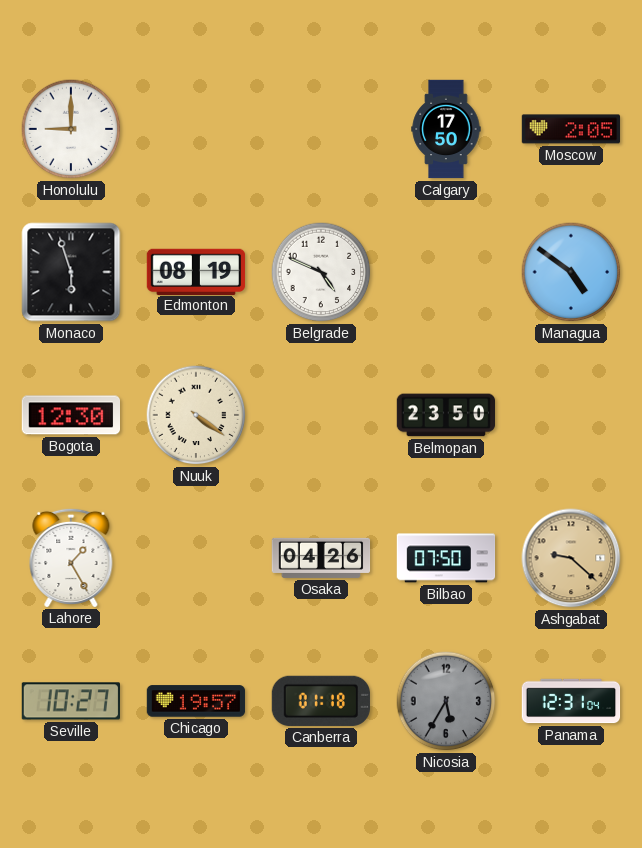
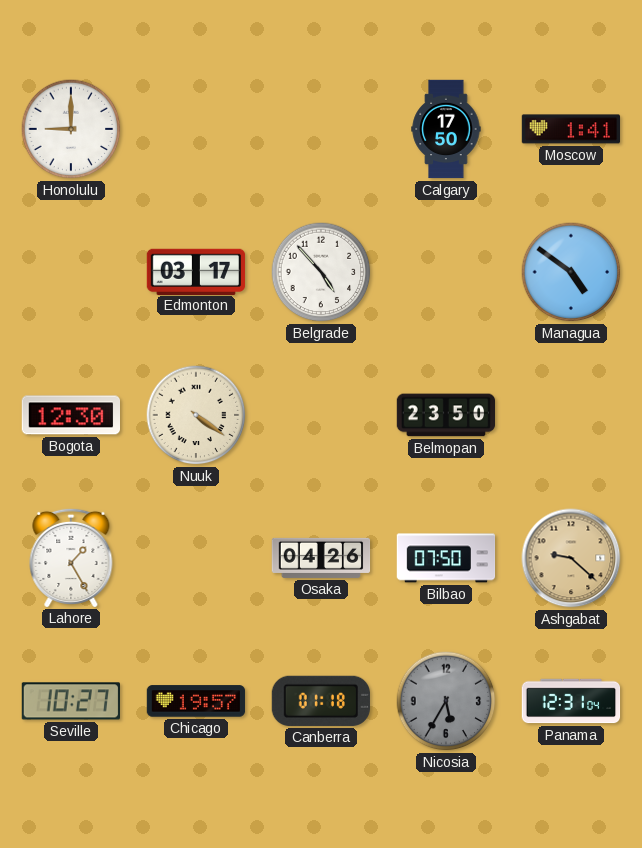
Moscow: 2:05 -> 1:41 (571, 129)
Monaco: 5:57 -> none (71, 272)
Edmonton: 08:19 -> 03:17 (196, 271)
Belgrade: 4:49 -> 4:53 (321, 272)
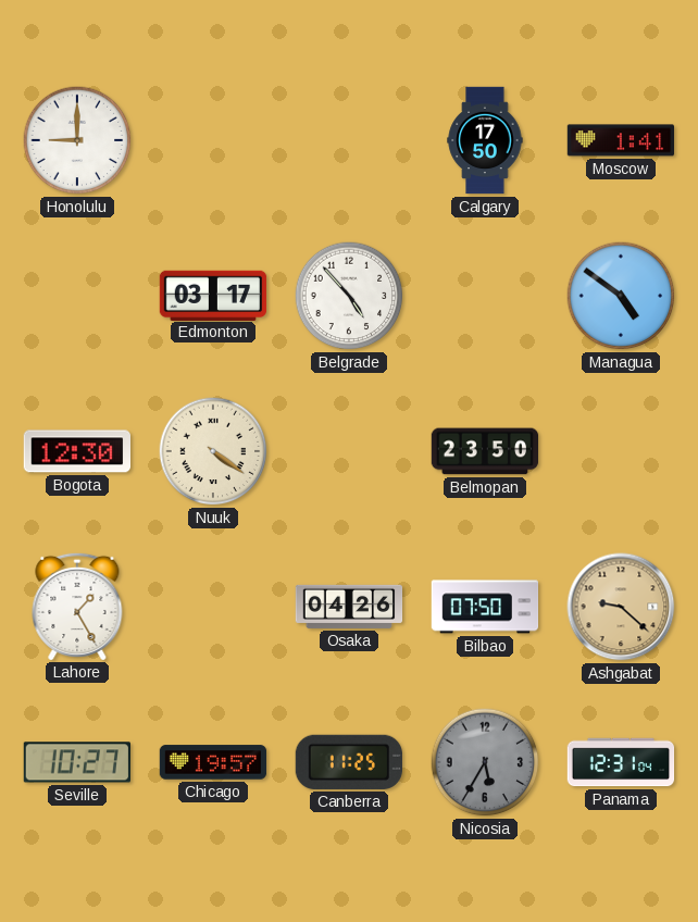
Canberra: 01:18 -> 11:25 (348, 762)
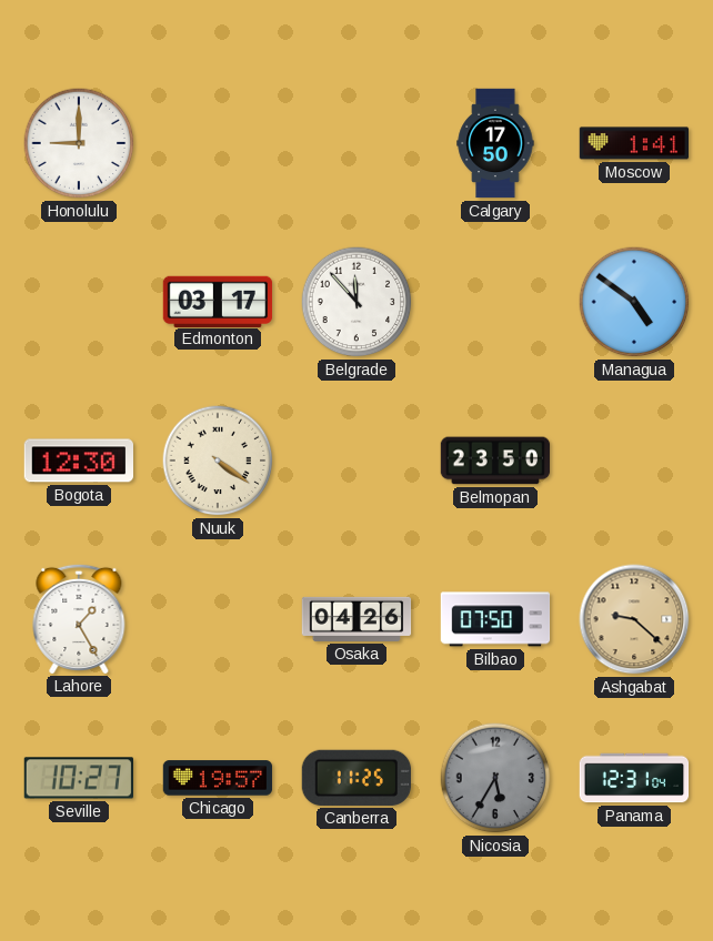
Belgrade: 4:53 -> 11:53 (356, 302)
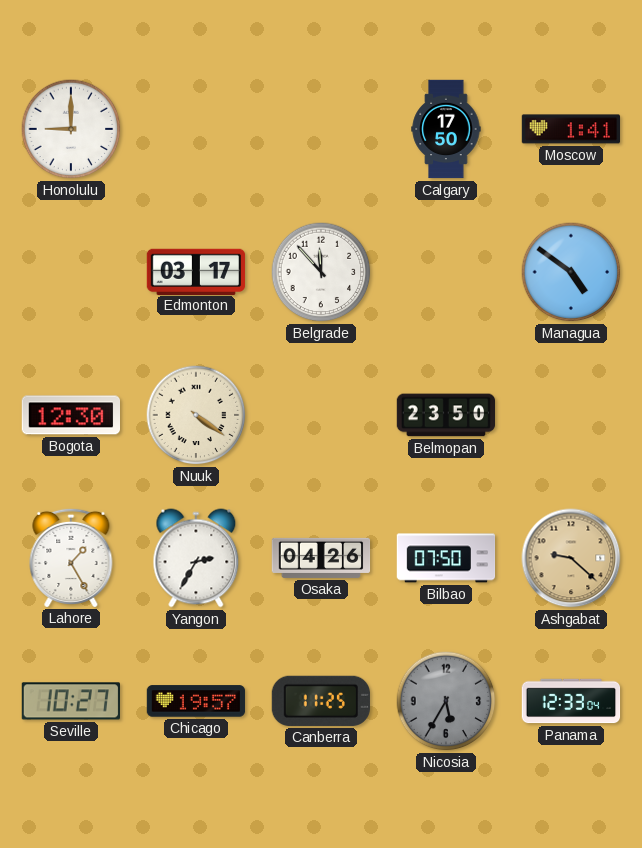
Yangon: none -> 2:35 (196, 558)
Panama: 12:31 -> 12:33 (571, 701)
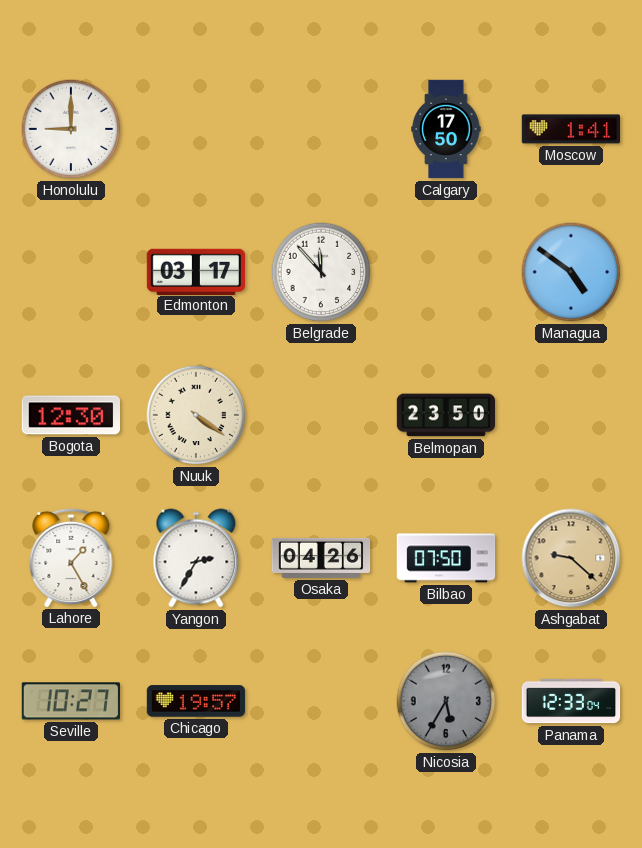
Canberra: 11:25 -> none (320, 701)
